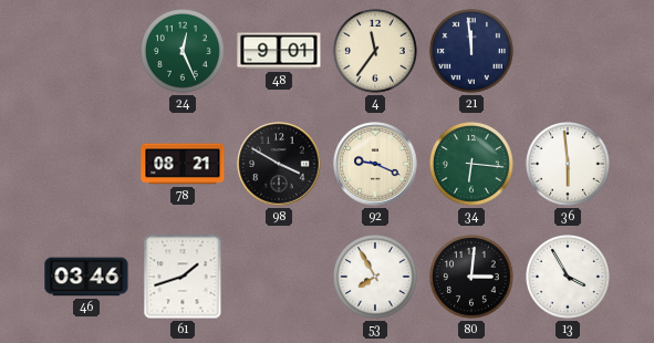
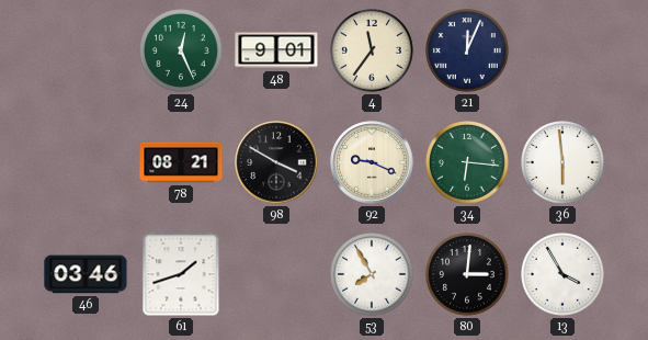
21: 11:59 -> 12:04 (468, 52)
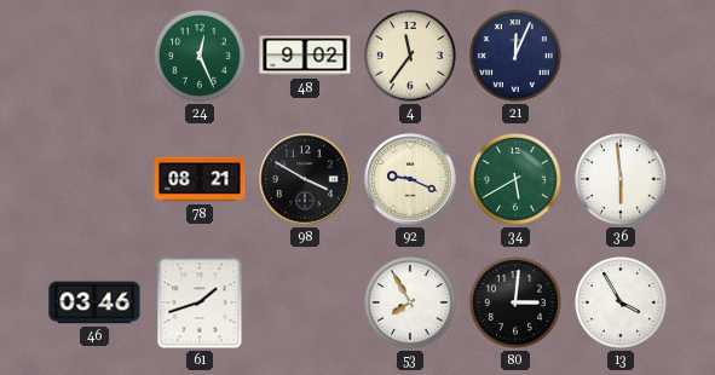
48: 9:01 -> 9:02 (305, 56)
34: 6:16 -> 5:40 (517, 180)
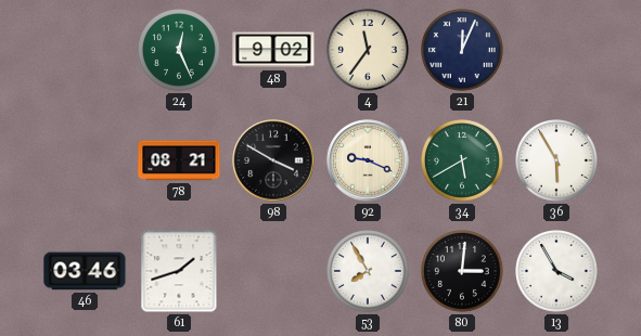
36: 5:59 -> 5:55 (557, 161)
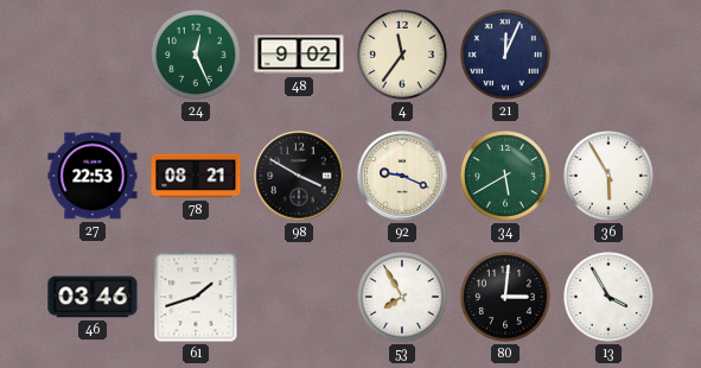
27: none -> 22:53 (93, 176)
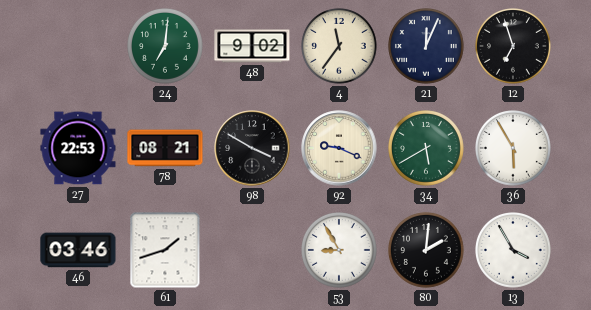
24: 12:26 -> 7:01 (166, 47)
12: none -> 6:57 (514, 47)
53: 7:55 -> 8:55 (340, 251)
80: 3:01 -> 2:01 (427, 251)
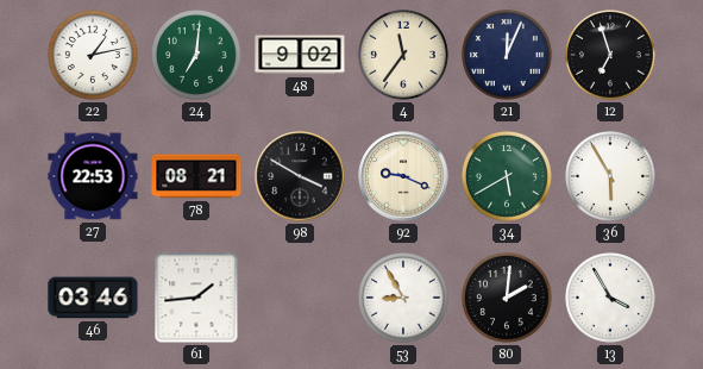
22: none -> 1:13 (94, 56)
61: 1:42 -> 1:44 (196, 298)
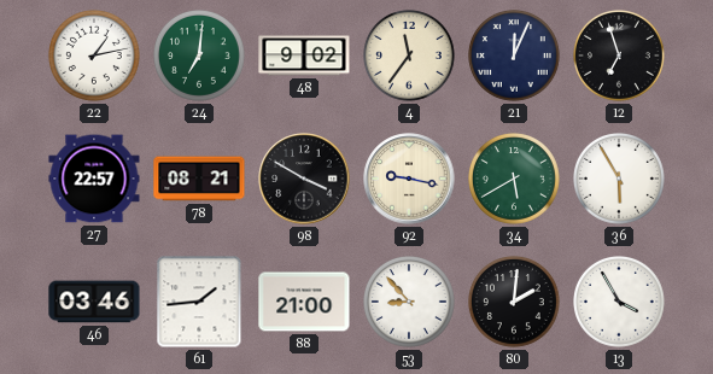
27: 22:53 -> 22:57 (94, 179)
92: 9:19 -> 9:17 (409, 179)
88: none -> 21:00 (304, 302)
53: 8:55 -> 8:53 (410, 303)
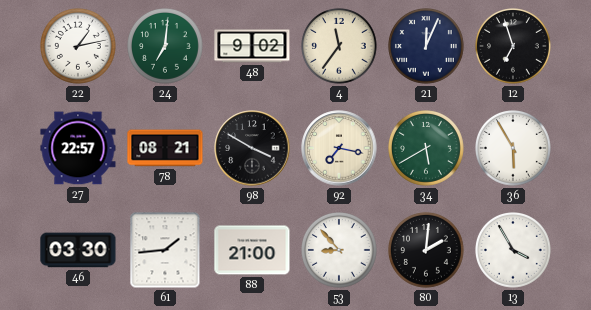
92: 9:17 -> 7:17 (339, 148)
46: 03:46 -> 03:30 (78, 250)
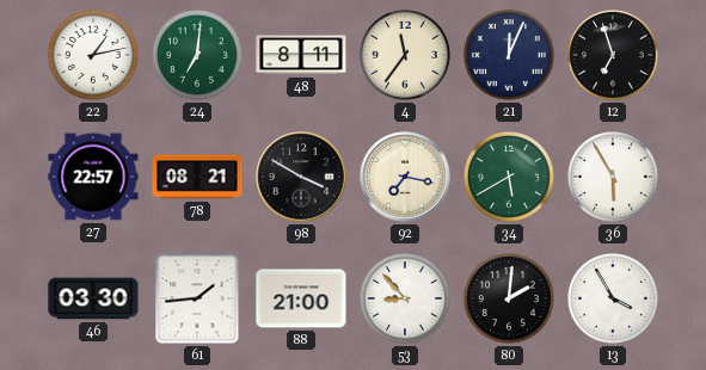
48: 9:02 -> 8:11 (301, 55)
